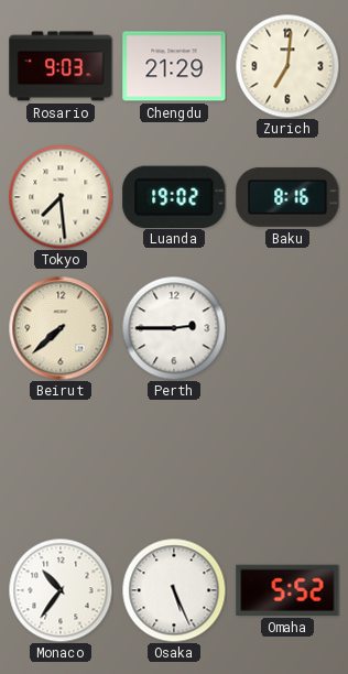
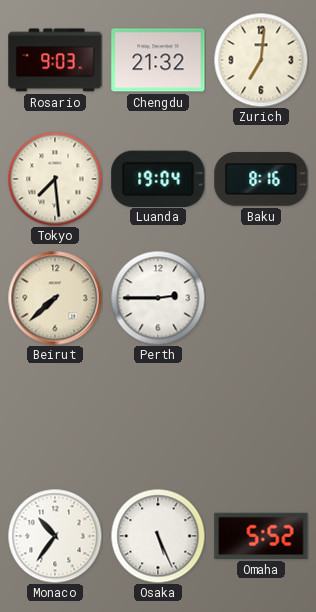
Chengdu: 21:29 -> 21:32 (158, 60)
Luanda: 19:02 -> 19:04 (158, 178)
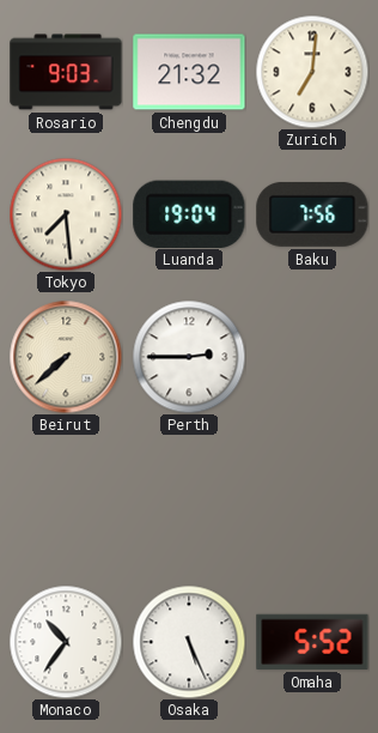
Baku: 8:16 -> 7:56 (312, 214)
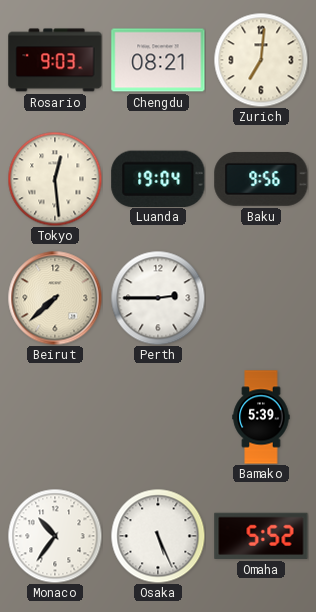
Chengdu: 21:32 -> 08:21 (158, 60)
Tokyo: 7:29 -> 12:29 (55, 179)
Baku: 7:56 -> 9:56 (261, 179)
Bamako: none -> 5:39 (261, 417)
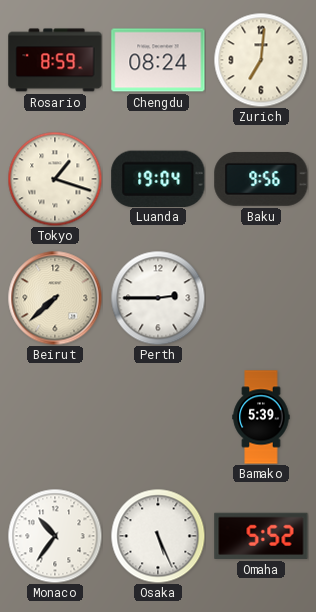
Rosario: 9:03 -> 8:59 (55, 60)
Chengdu: 08:21 -> 08:24 (158, 60)
Tokyo: 12:29 -> 1:18 (55, 179)
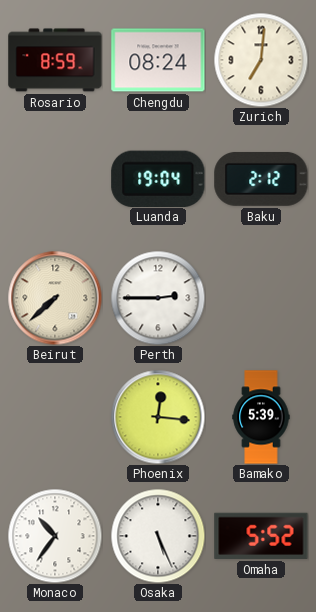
Tokyo: 1:18 -> none (55, 179)
Baku: 9:56 -> 2:12 (261, 179)
Phoenix: none -> 12:16 (158, 417)
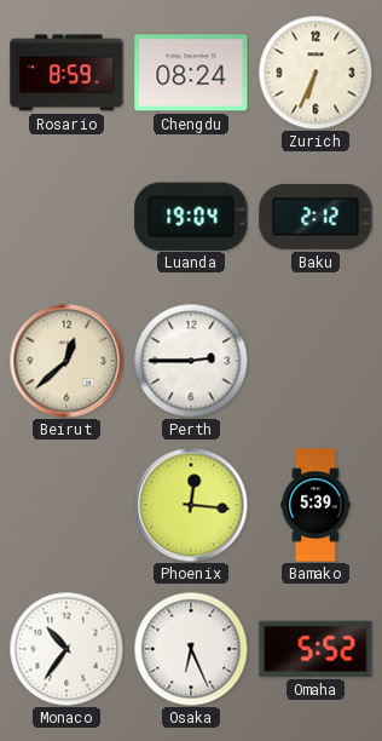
Zurich: 7:01 -> 6:34 (316, 73)
Beirut: 7:38 -> 12:38 (66, 361)
Osaka: 5:26 -> 6:26 (191, 649)
